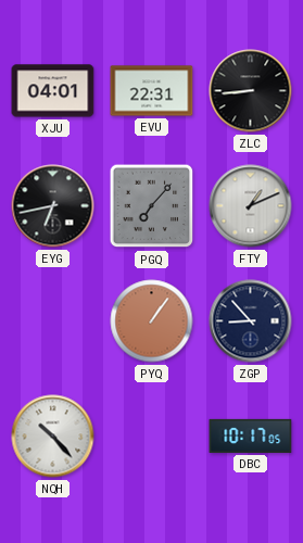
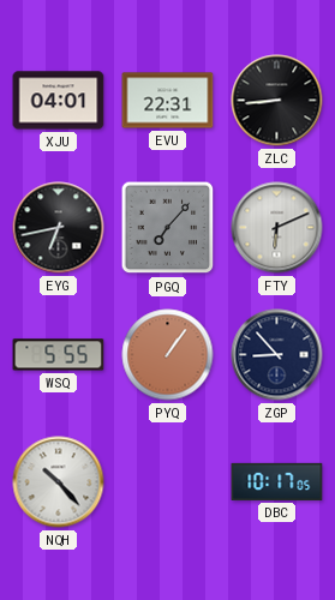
FTY: 1:11 -> 6:11 (277, 228)
WSQ: none -> 5:55 (59, 355)
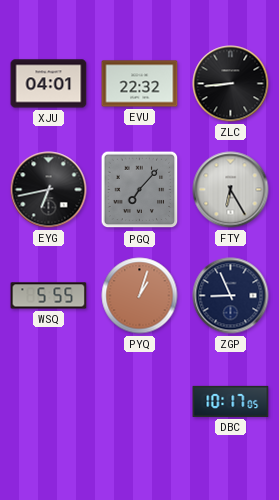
EVU: 22:31 -> 22:32 (140, 84)
FTY: 6:11 -> 6:25 (231, 190)
PYQ: 1:06 -> 1:03 (140, 296)
ZGP: 8:53 -> 8:56 (231, 296)
NQH: 10:23 -> none (59, 482)
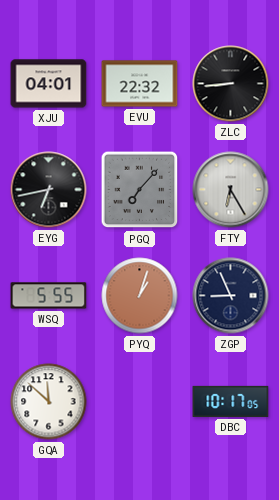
GQA: none -> 11:52 (49, 402)
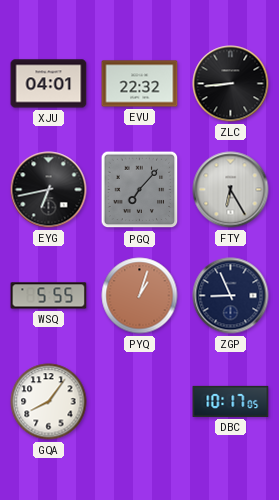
GQA: 11:52 -> 8:06 (49, 402)
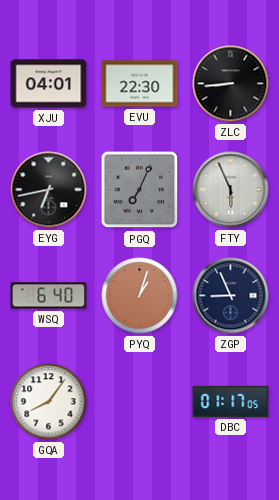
EVU: 22:32 -> 22:30 (140, 84)
PGQ: 7:07 -> 7:04 (140, 190)
FTY: 6:25 -> 5:56 (231, 190)
WSQ: 5:55 -> 6:40 (49, 296)
DBC: 10:17 -> 01:17 (231, 401)
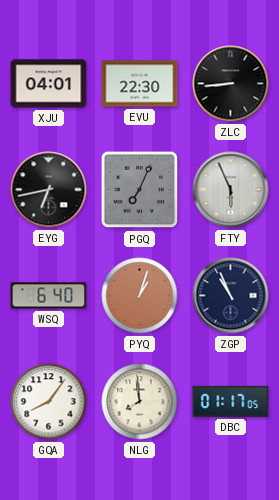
ZGP: 8:56 -> 10:56 (231, 296)
NLG: none -> 7:59 (140, 402)
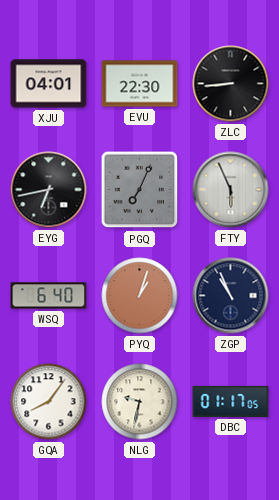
NLG: 7:59 -> 9:32 (140, 402)
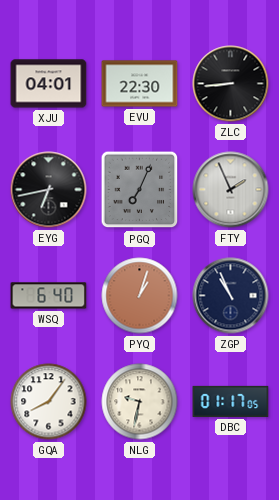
FTY: 5:56 -> 1:56 (231, 190)
